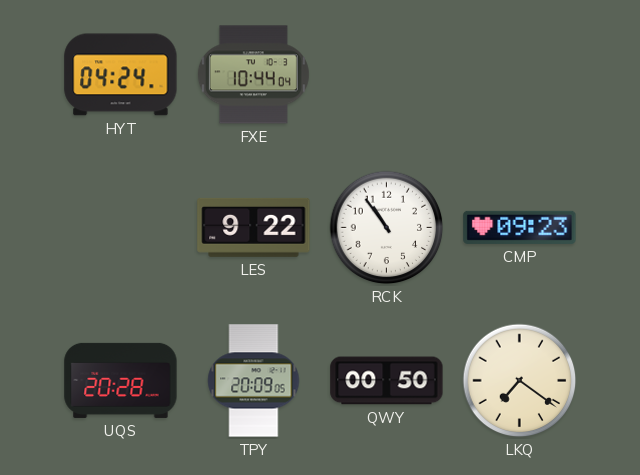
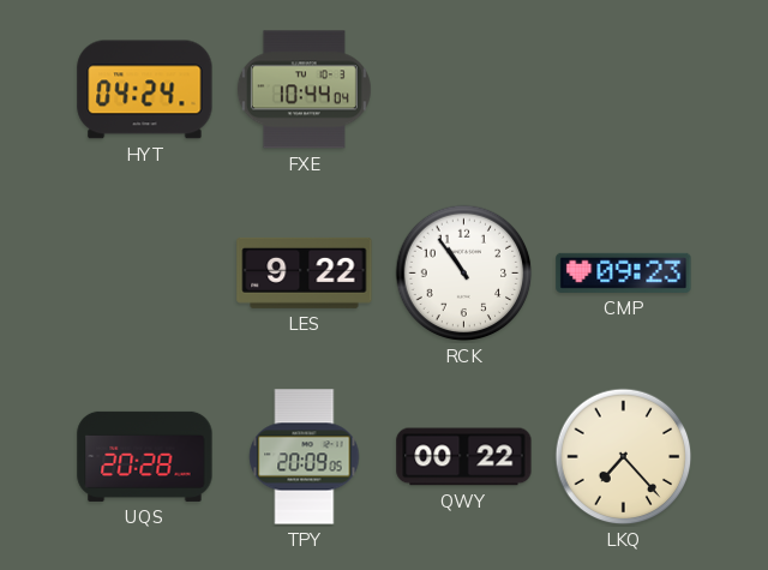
QWY: 00:50 -> 00:22 (464, 457)
LKQ: 7:21 -> 7:23 (624, 457)
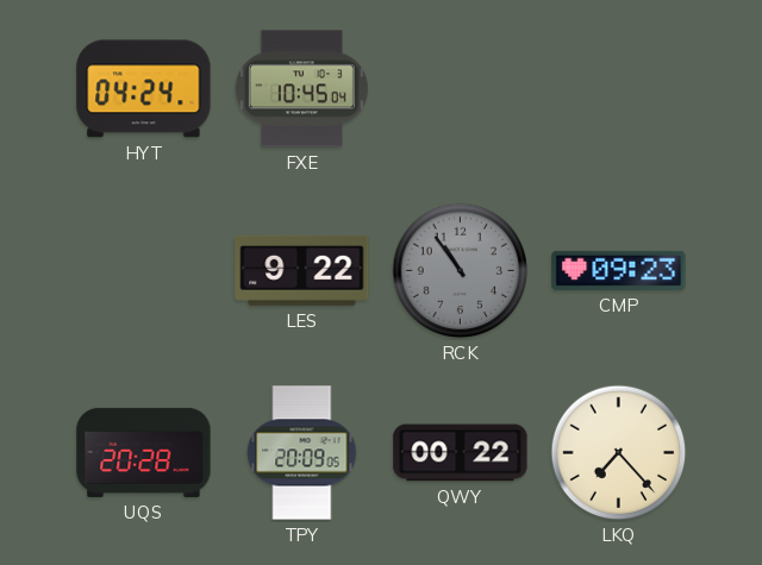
FXE: 10:44 -> 10:45 (301, 89)
RCK dial: white -> grey (461, 271)
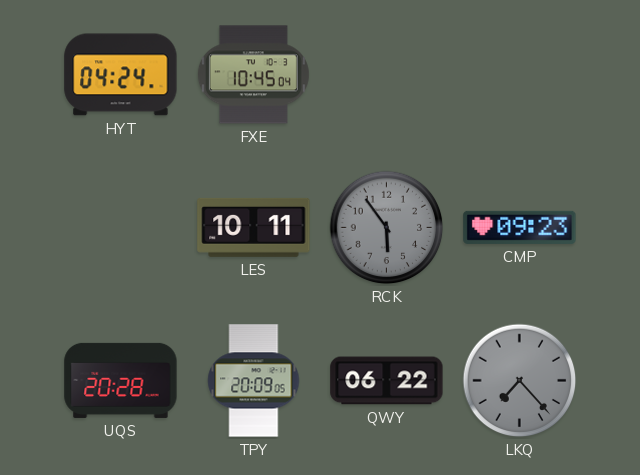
LES: 9:22 -> 10:11 (254, 227)
RCK: 10:54 -> 5:54 (387, 228)
QWY: 00:22 -> 06:22 (387, 381)
LKQ dial: cream -> grey (520, 381)
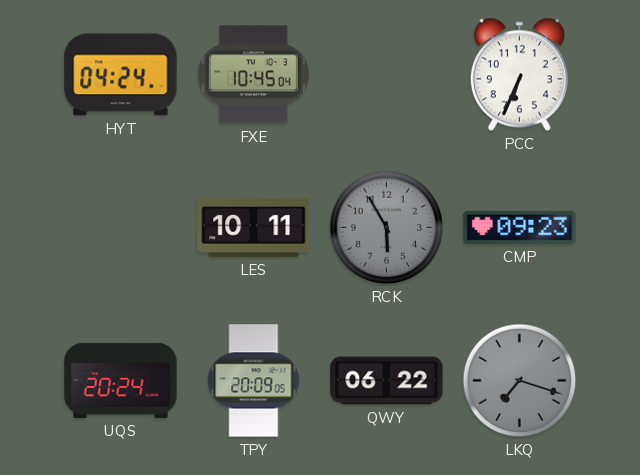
PCC: none -> 6:34 (519, 75)
RCK: 5:54 -> 5:55 (387, 228)
UQS: 20:28 -> 20:24 (121, 380)
LKQ: 7:23 -> 7:18 (520, 381)
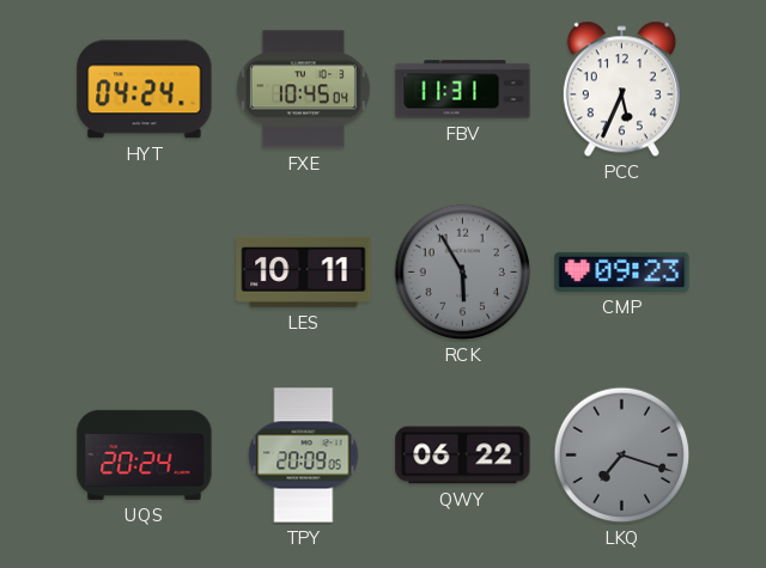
FBV: none -> 11:31 (463, 90)
PCC: 6:34 -> 5:34 (621, 90)
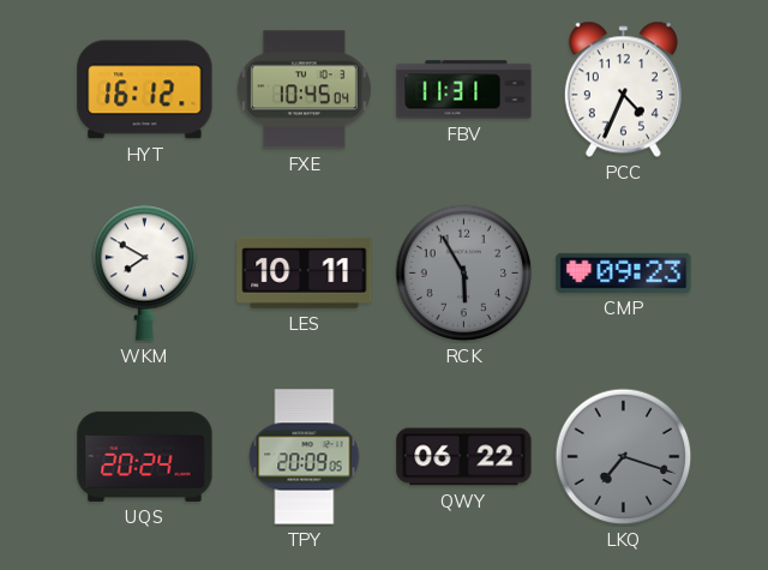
HYT: 04:24 -> 16:12 (145, 90)
PCC: 5:34 -> 4:34 (623, 90)
WKM: none -> 7:50 (145, 272)
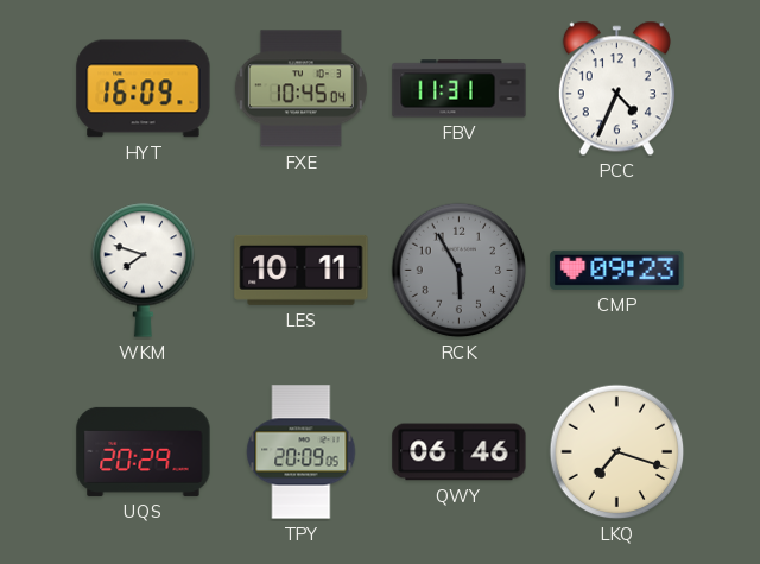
HYT: 16:12 -> 16:09 (144, 89)
WKM: 7:50 -> 7:48 (144, 270)
UQS: 20:24 -> 20:29 (144, 451)
QWY: 06:22 -> 06:46 (460, 452)
LKQ dial: grey -> cream (617, 452)
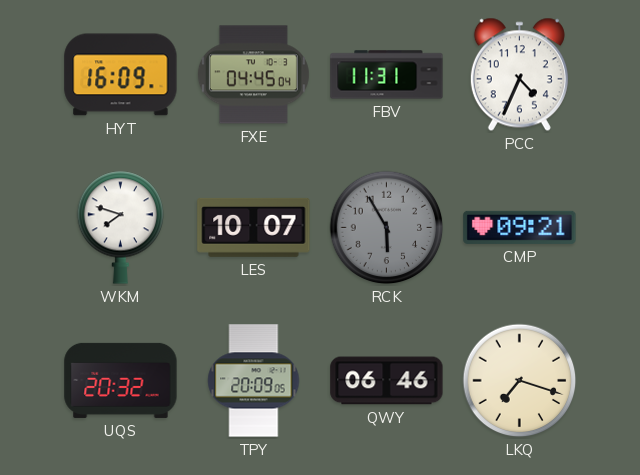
FXE: 10:45 -> 04:45 (253, 75)
LES: 10:11 -> 10:07 (254, 227)
CMP: 09:23 -> 09:21 (520, 227)
UQS: 20:29 -> 20:32 (121, 380)
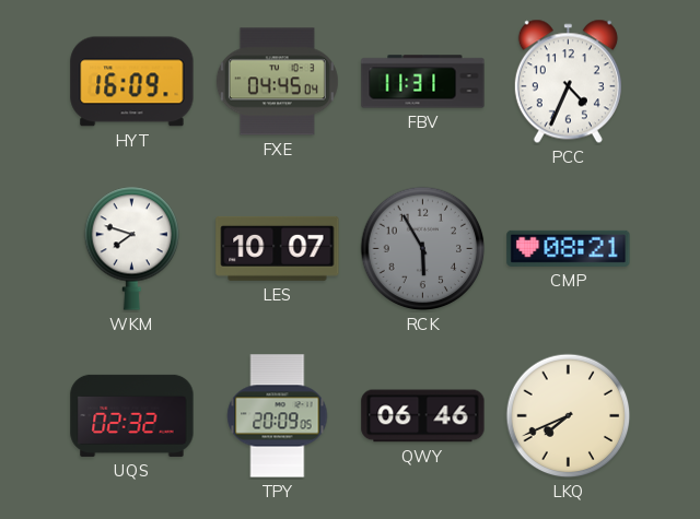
CMP: 09:21 -> 08:21 (569, 248)
UQS: 20:32 -> 02:32 (132, 415)
LKQ: 7:18 -> 7:41 (569, 416)
